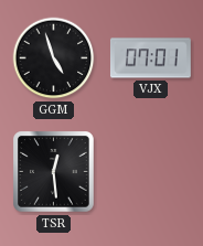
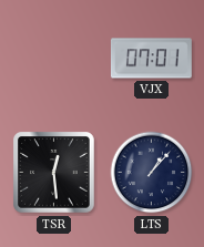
GGM: 4:57 -> none (54, 58)
LTS: none -> 1:07 (152, 173)
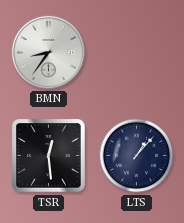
BMN: none -> 8:36 (48, 52)
VJX: 07:01 -> none (151, 59)
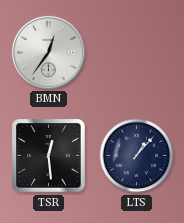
BMN: 8:36 -> 12:36 (48, 52)
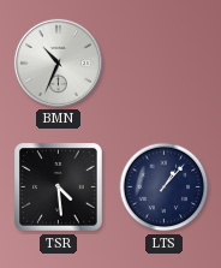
BMN: 12:36 -> 10:34 (58, 62)
TSR: 12:29 -> 4:29 (59, 187)
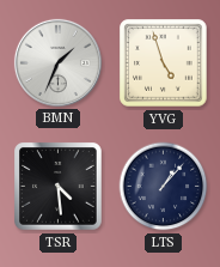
BMN: 10:34 -> 1:34 (57, 62)
YVG: none -> 4:57 (164, 63)
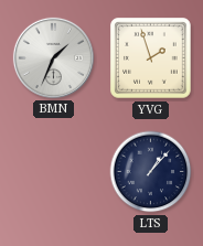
YVG: 4:57 -> 1:57 (151, 58)
TSR: 4:29 -> none (59, 187)
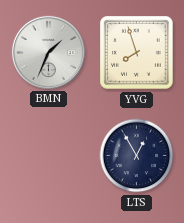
YVG: 1:57 -> 7:57 (137, 53)
LTS: 1:07 -> 12:55 (137, 156)
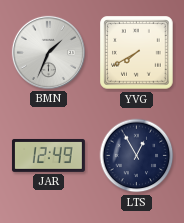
YVG: 7:57 -> 7:40 (137, 53)
JAR: none -> 12:49 (48, 155)
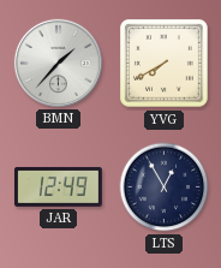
BMN: 1:34 -> 1:37 (58, 62)
